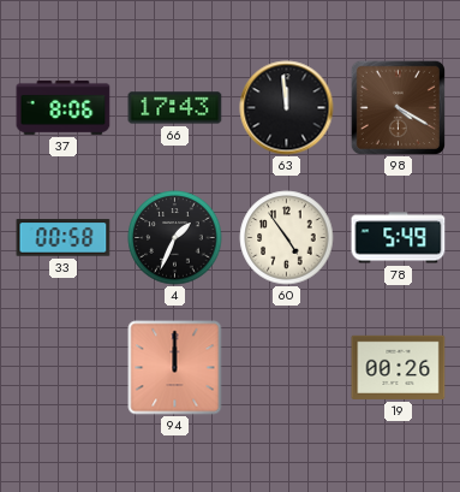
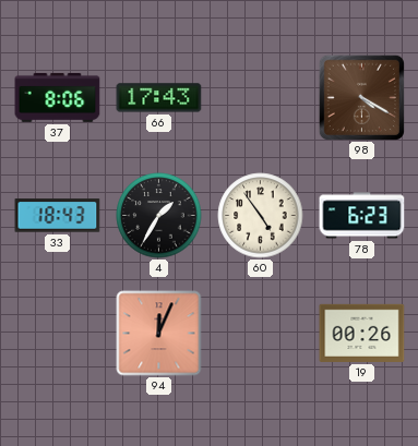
63: 11:59 -> none (287, 108)
33: 00:58 -> 18:43 (58, 216)
4: 1:34 -> 1:35 (159, 216)
78: 5:49 -> 6:23 (362, 216)
94: 12:00 -> 12:04 (159, 334)
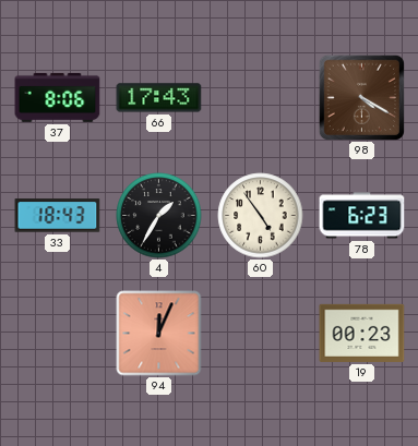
19: 00:26 -> 00:23 (362, 333)
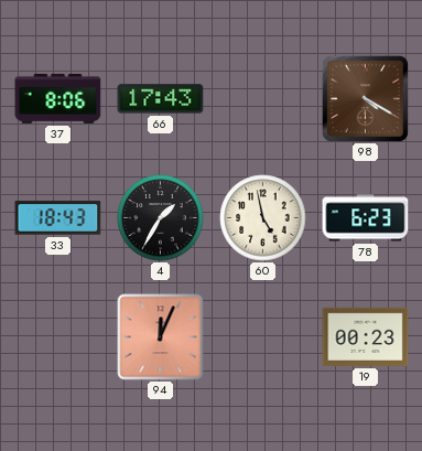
60: 4:54 -> 4:58 (263, 218)
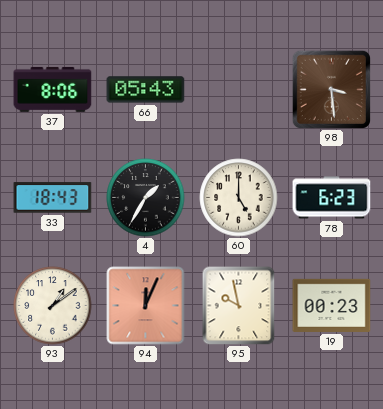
66: 17:43 -> 05:43 (146, 90)
98: 4:20 -> 3:29 (331, 89)
60: 4:58 -> 5:00 (239, 198)
93: none -> 1:09 (53, 306)
95: none -> 9:58 (239, 306)
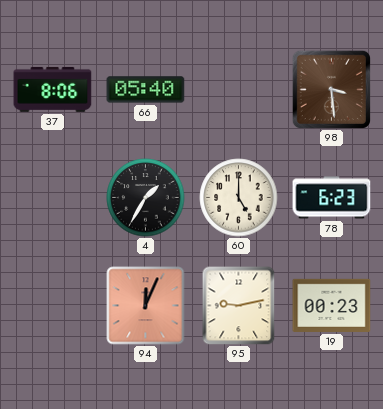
66: 05:43 -> 05:40 (146, 90)
33: 18:43 -> none (53, 198)
93: 1:09 -> none (53, 306)
95: 9:58 -> 9:13 (239, 306)
